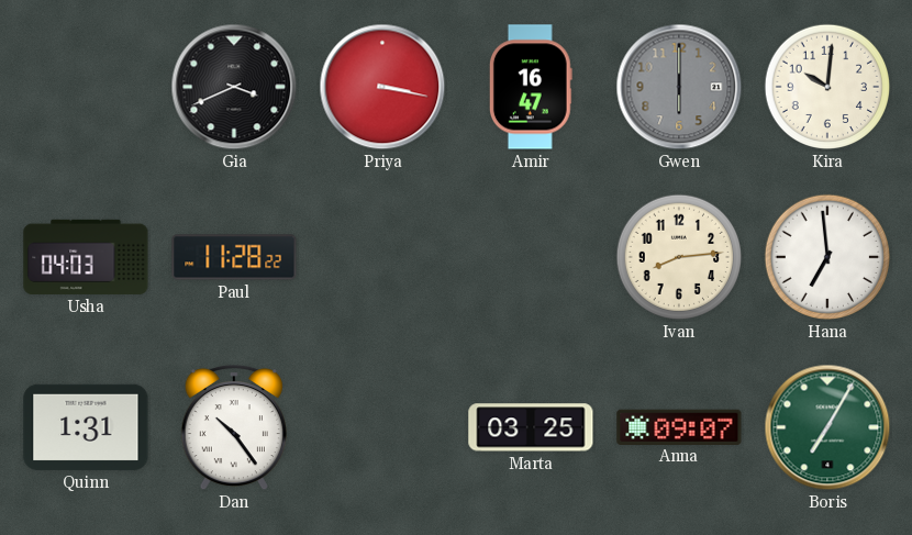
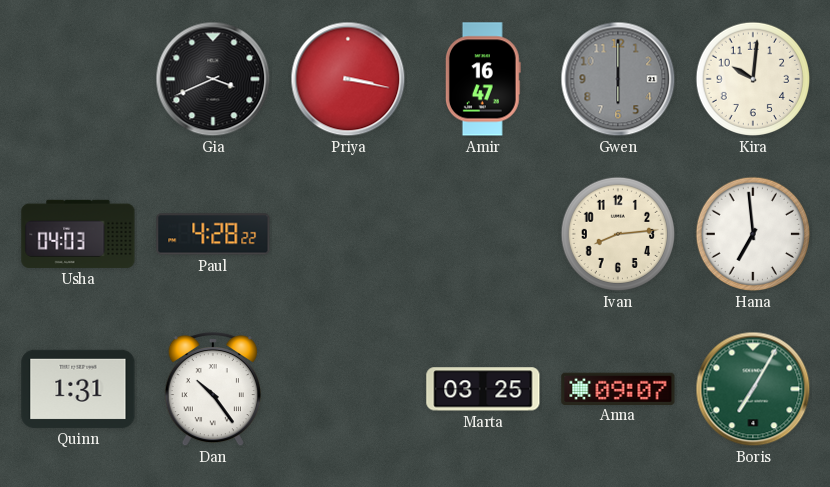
Paul: 11:28 -> 4:28 (213, 234)
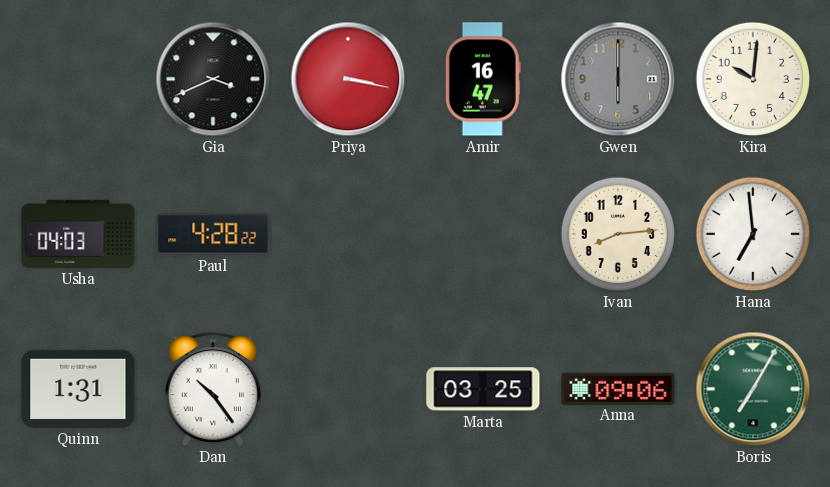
Anna: 09:07 -> 09:06 (618, 388)
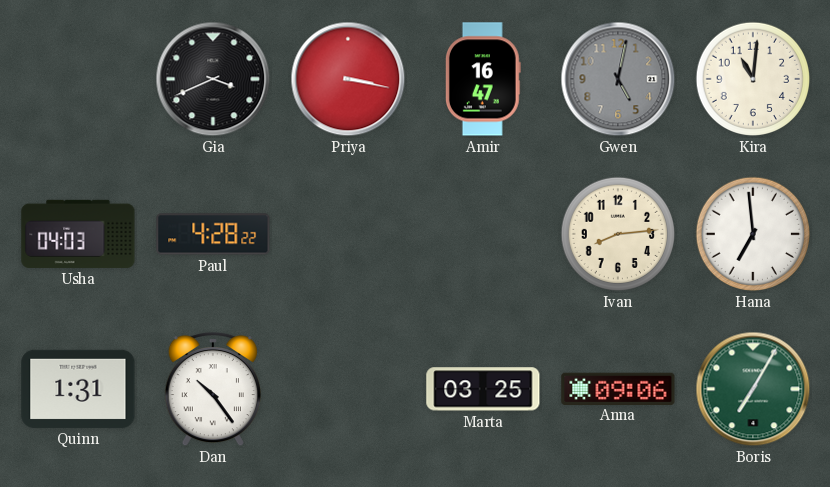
Gwen: 6:00 -> 5:02 (618, 79)
Kira: 10:01 -> 11:01 (753, 79)
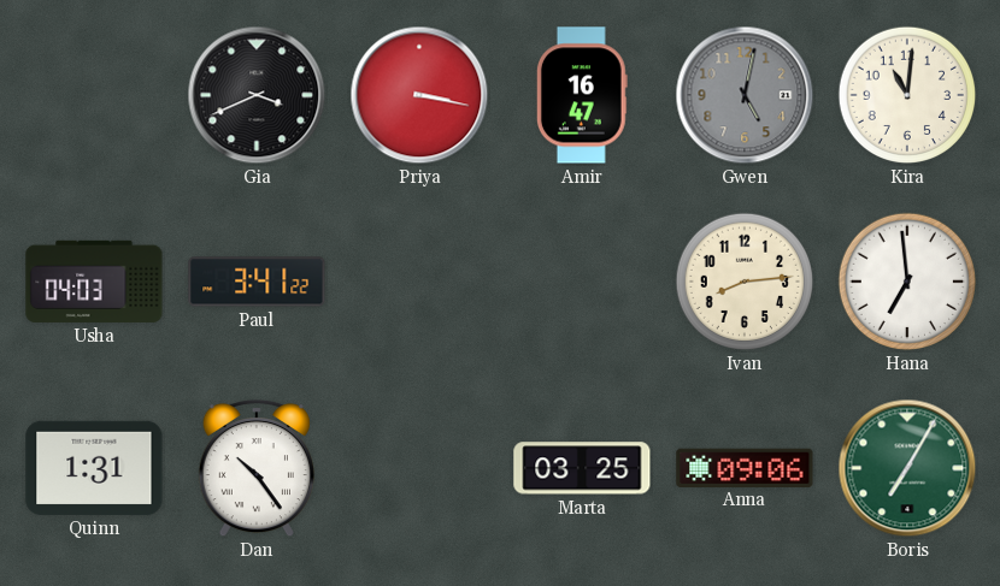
Paul: 4:28 -> 3:41 (257, 282)
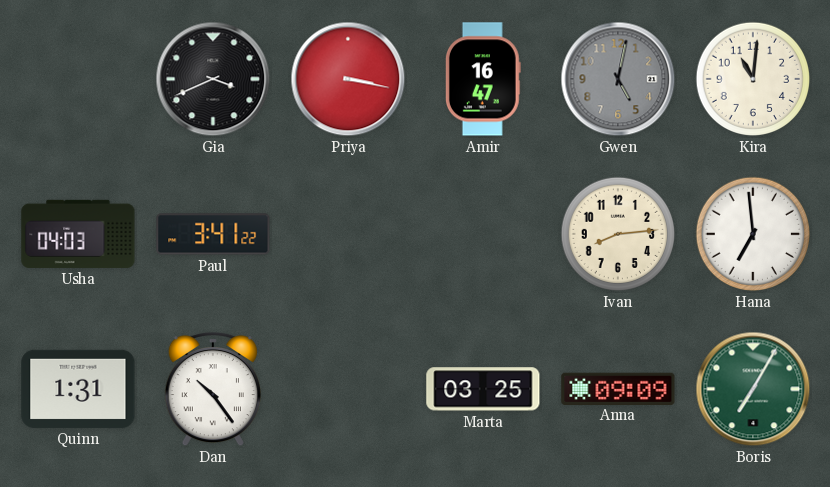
Anna: 09:06 -> 09:09 (618, 388)
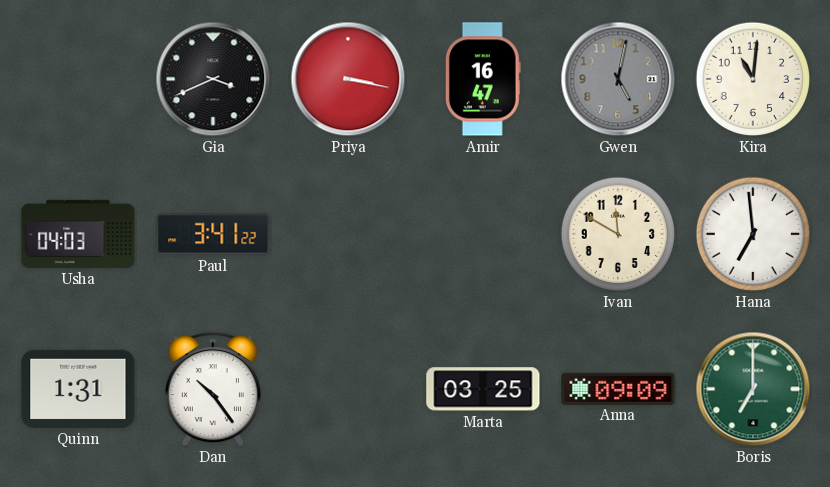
Ivan: 8:14 -> 11:50 (618, 234)
Boris: 7:05 -> 7:00 (753, 389)
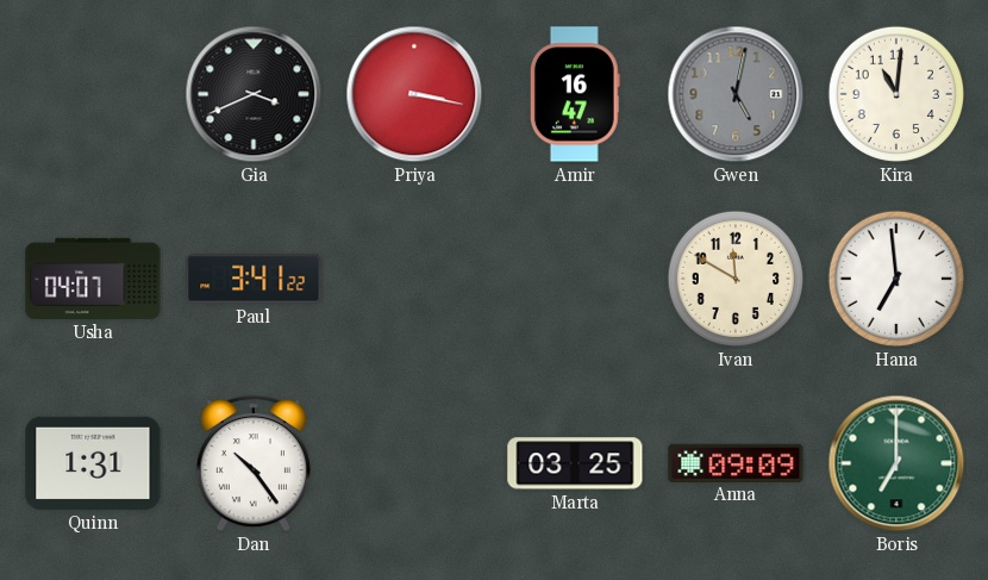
Usha: 04:03 -> 04:07 (93, 279)
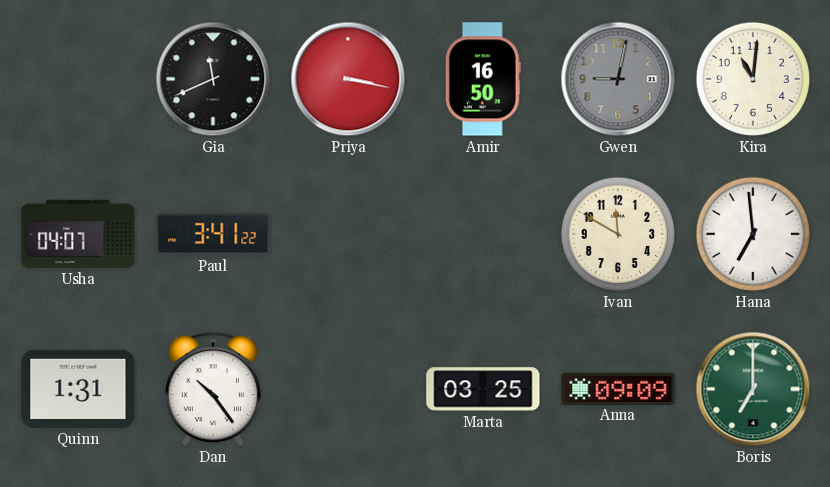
Gia: 3:41 -> 11:41 (213, 79)
Amir: 16:47 -> 16:50 (483, 79)
Gwen: 5:02 -> 9:02 (618, 79)
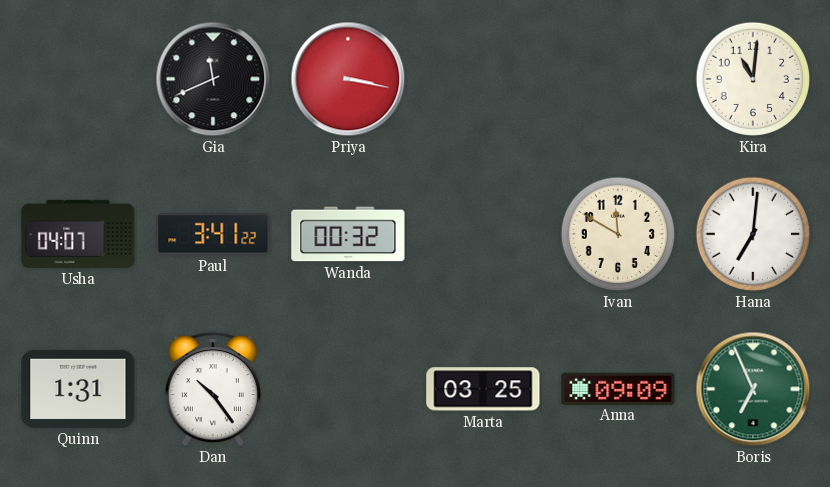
Amir: 16:50 -> none (483, 79)
Gwen: 9:02 -> none (618, 79)
Wanda: none -> 00:32 (348, 234)
Hana: 6:59 -> 7:01 (753, 234)
Boris: 7:00 -> 6:56 (753, 389)
